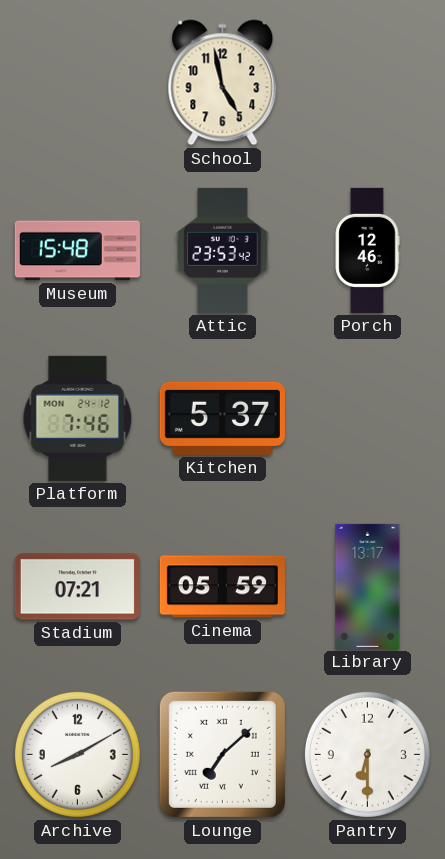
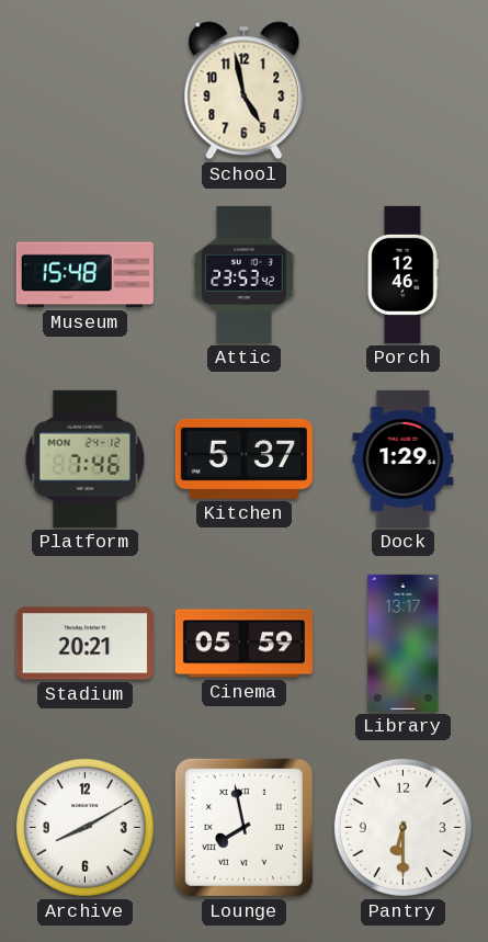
Dock: none -> 1:29 (404, 458)
Stadium: 07:21 -> 20:21 (84, 644)
Lounge: 7:08 -> 7:58 (243, 827)
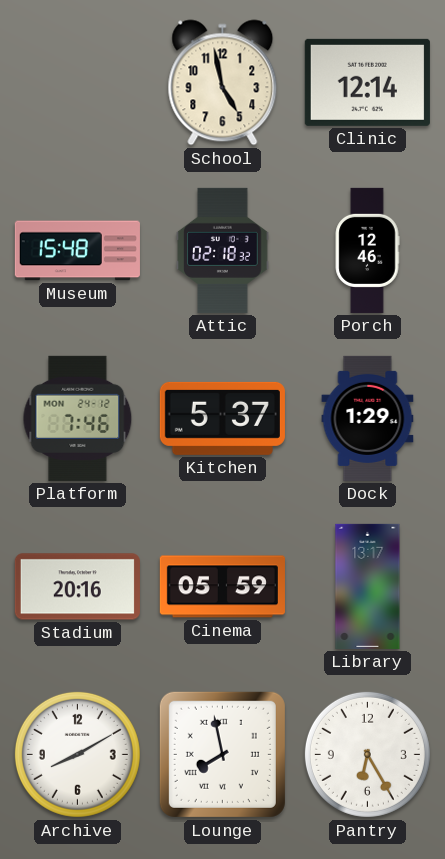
Clinic: none -> 12:14 (367, 82)
Attic: 23:53 -> 02:18 (223, 250)
Stadium: 20:21 -> 20:16 (77, 587)
Pantry: 6:30 -> 6:25 (367, 754)
